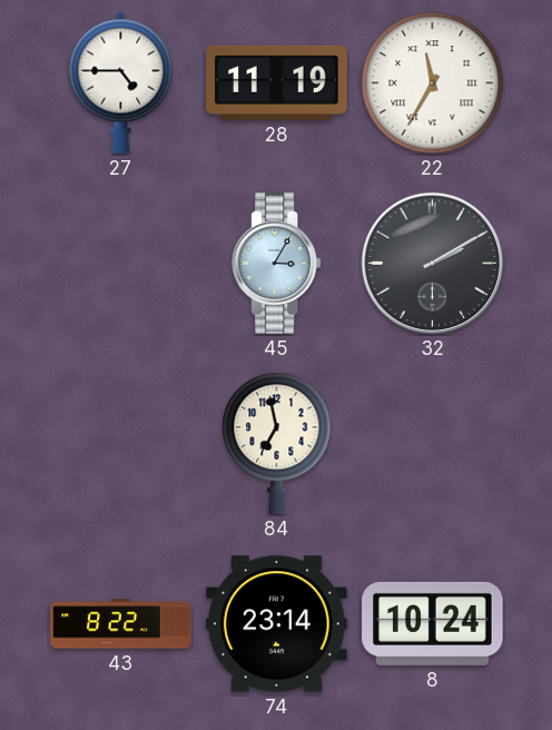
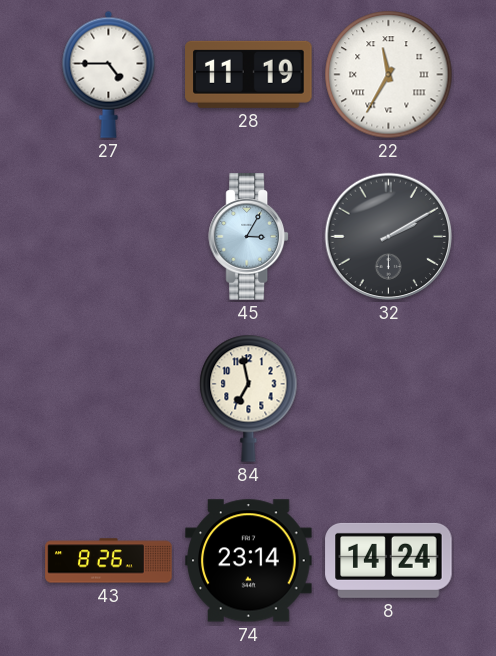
43: 8:22 -> 8:26 (109, 561)
8: 10:24 -> 14:24 (389, 560)
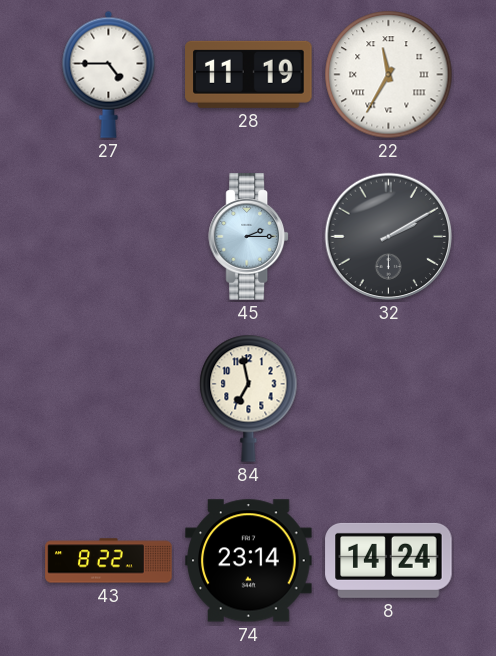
45: 3:05 -> 2:15 (248, 237)
43: 8:26 -> 8:22 (109, 561)
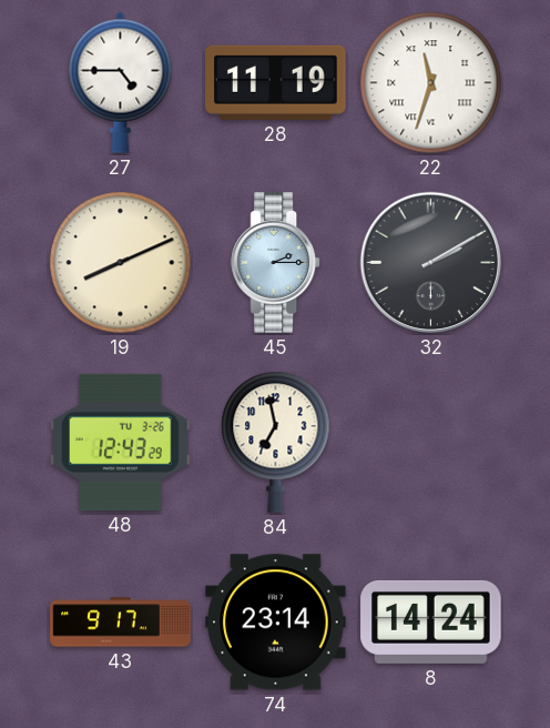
22: 11:35 -> 11:33 (431, 83)
19: none -> 8:11 (121, 263)
48: none -> 12:43 (121, 442)
43: 8:22 -> 9:17 (121, 623)
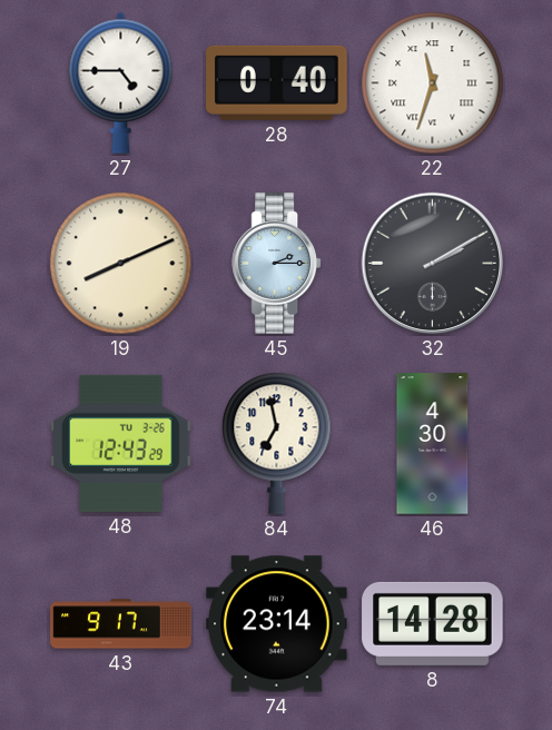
28: 11:19 -> 0:40 (277, 82)
46: none -> 4:30 (433, 444)
8: 14:24 -> 14:28 (433, 623)
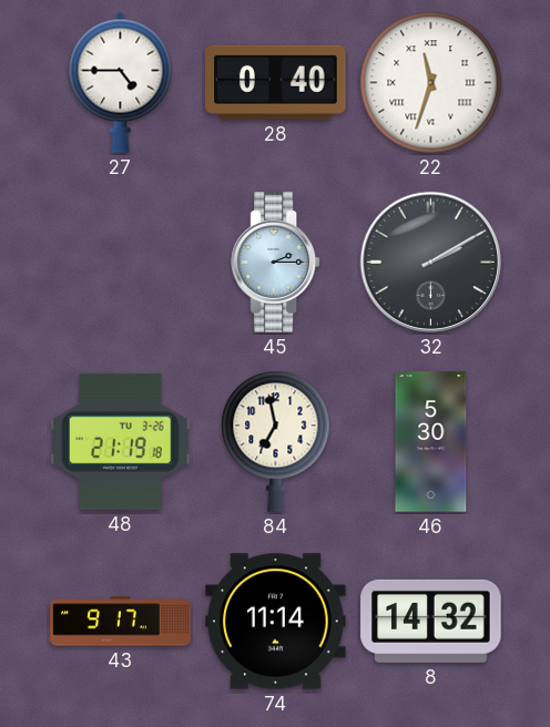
19: 8:11 -> none (121, 264)
48: 12:43 -> 21:19 (121, 441)
46: 4:30 -> 5:30 (431, 442)
74: 23:14 -> 11:14 (276, 622)
8: 14:28 -> 14:32 (431, 621)
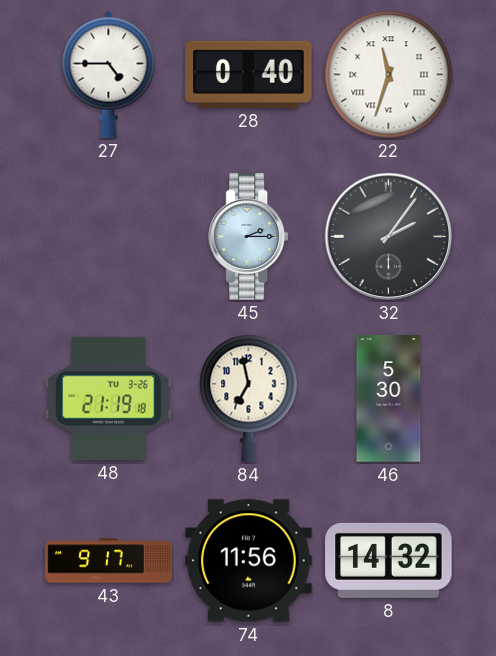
32: 2:10 -> 2:06 (389, 237)
74: 11:14 -> 11:56 (249, 561)
